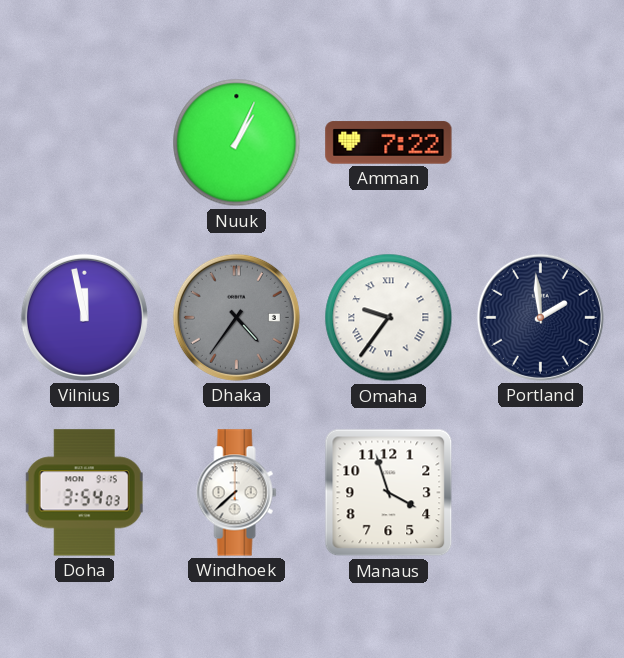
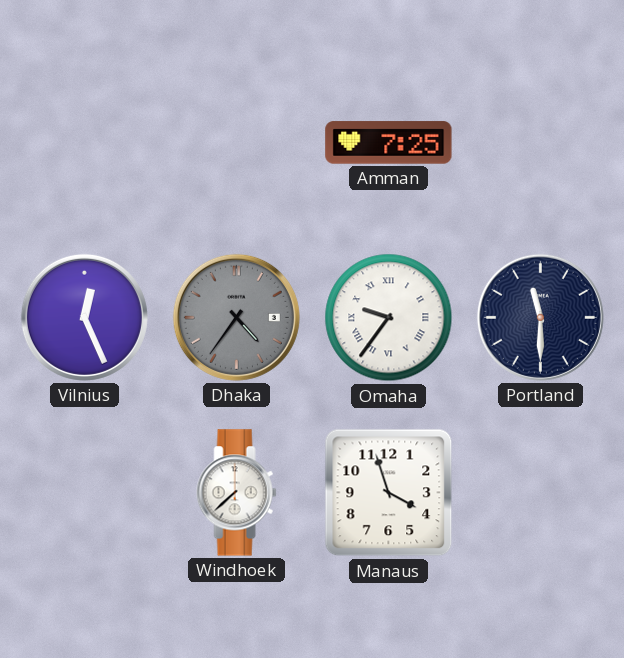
Nuuk: 1:04 -> none (237, 143)
Amman: 7:22 -> 7:25 (389, 143)
Vilnius: 11:58 -> 12:26 (84, 317)
Portland: 1:59 -> 11:30 (540, 317)
Doha: 3:54 -> none (84, 493)
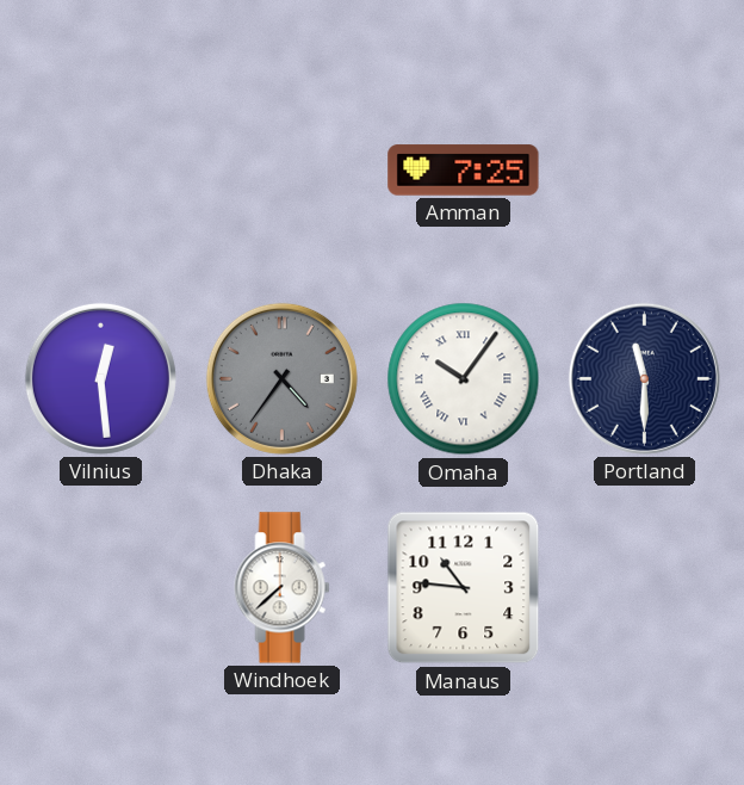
Vilnius: 12:26 -> 12:29 (100, 378)
Omaha: 9:36 -> 10:06 (464, 379)
Manaus: 3:57 -> 10:46 (464, 588)
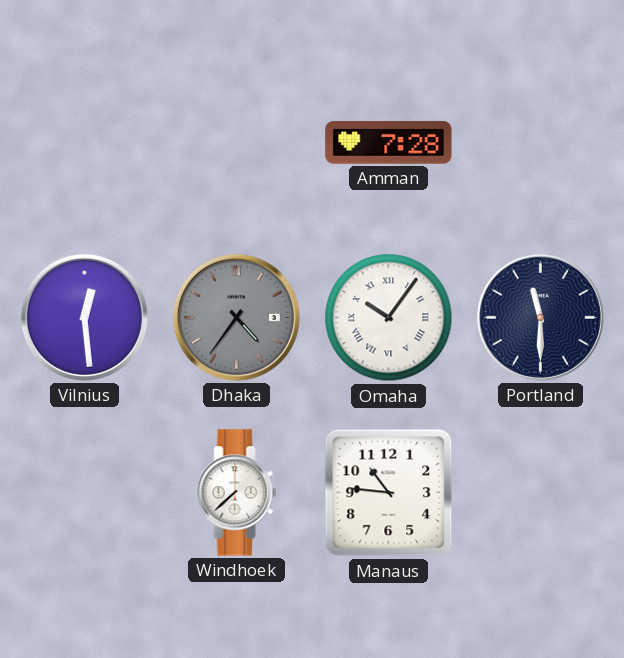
Amman: 7:25 -> 7:28 (389, 143)
